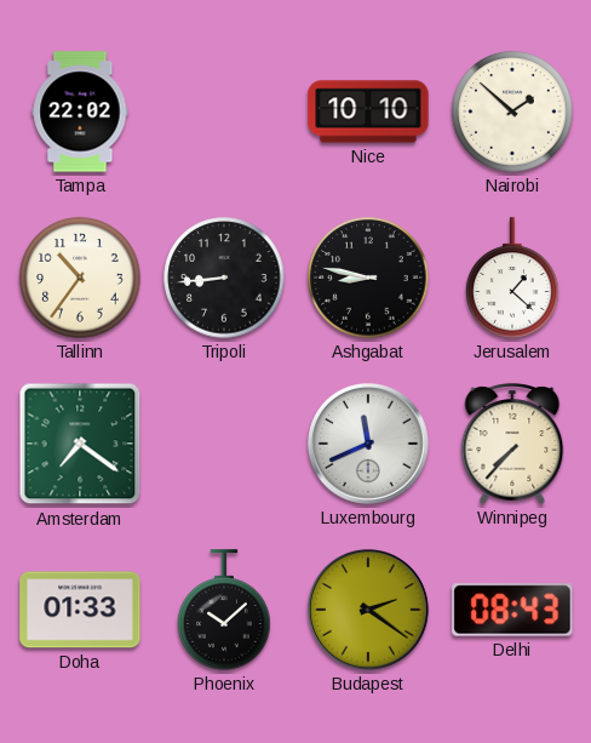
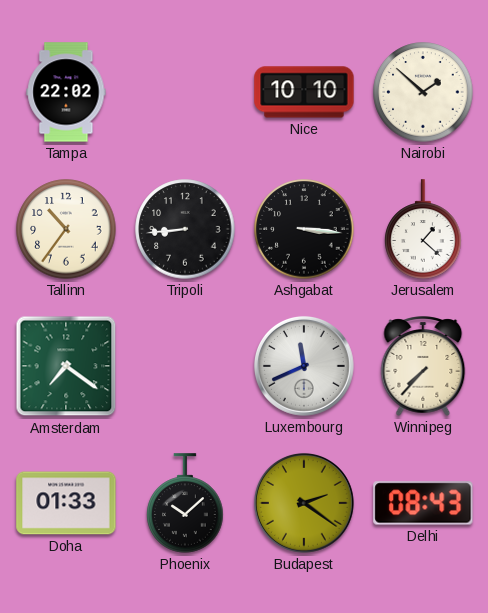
Ashgabat: 8:47 -> 3:16 (304, 229)
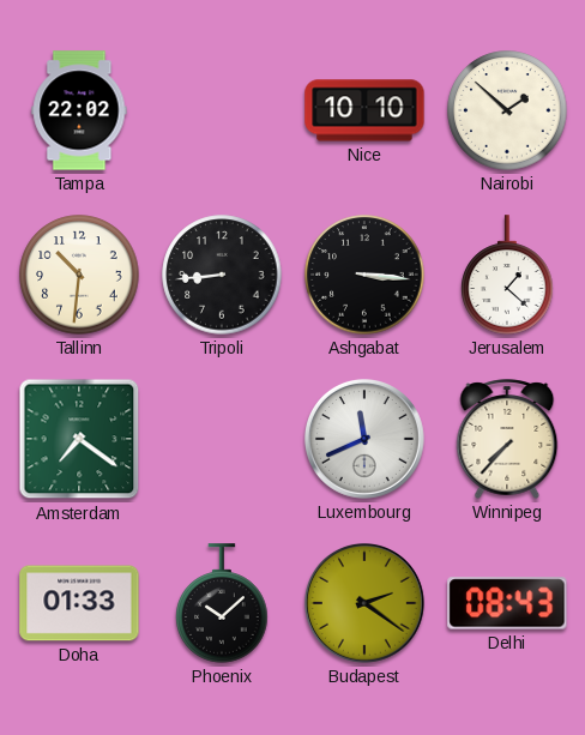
Tallinn: 10:36 -> 10:31 (79, 275)
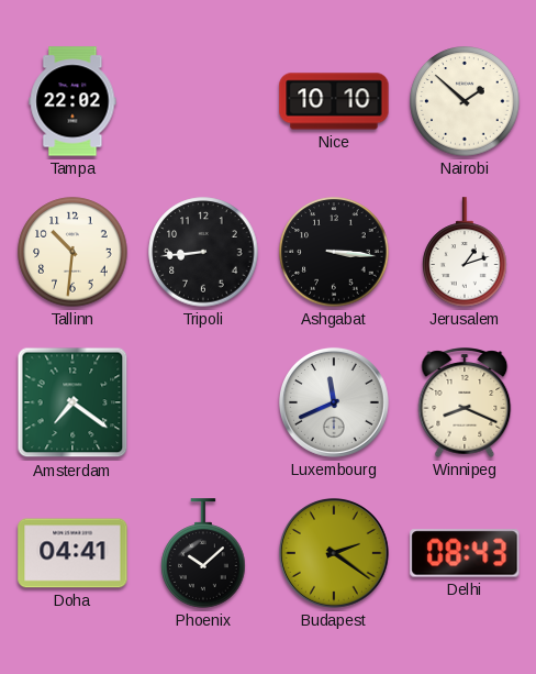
Jerusalem: 1:22 -> 1:12 (465, 252)
Winnipeg: 7:37 -> 8:19 (465, 402)
Doha: 01:33 -> 04:41 (72, 553)
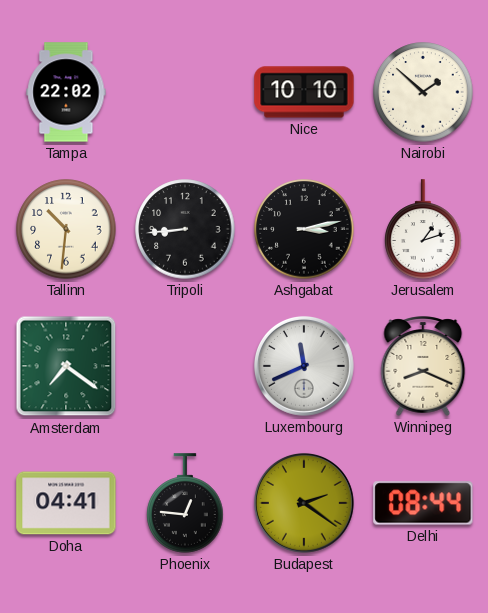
Ashgabat: 3:16 -> 3:13 (304, 229)
Phoenix: 10:08 -> 12:46 (185, 503)
Delhi: 08:43 -> 08:44 (423, 503)
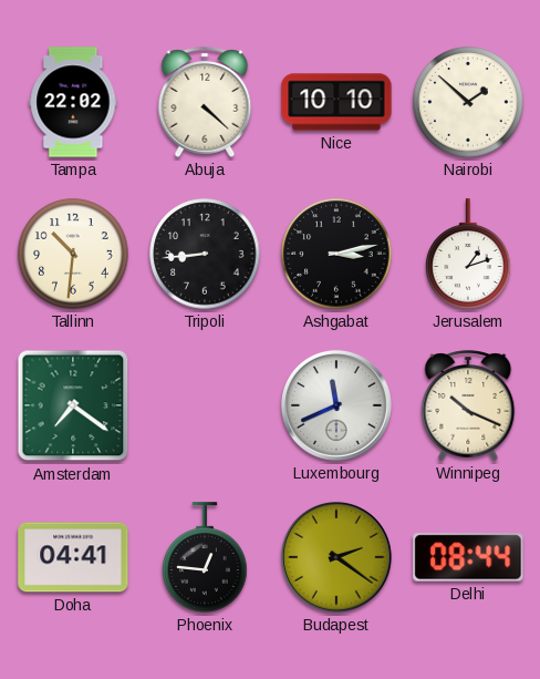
Abuja: none -> 4:22 (205, 102)
Winnipeg: 8:19 -> 10:19 (468, 405)
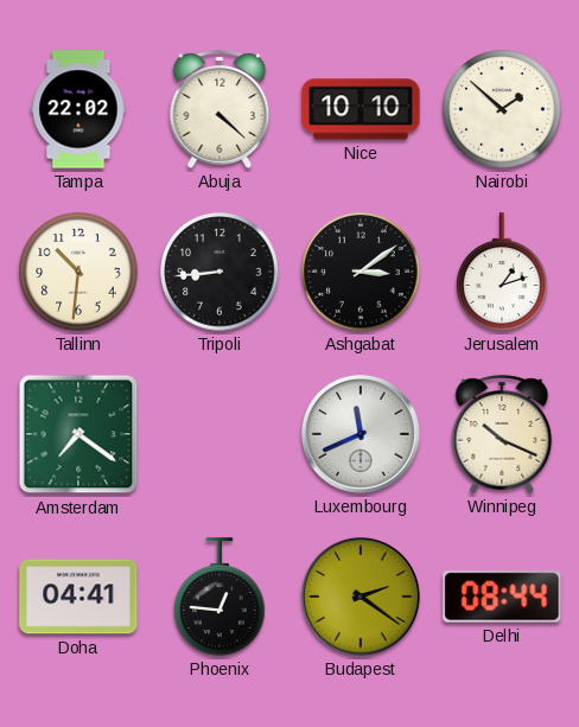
Ashgabat: 3:13 -> 3:09 (361, 272)
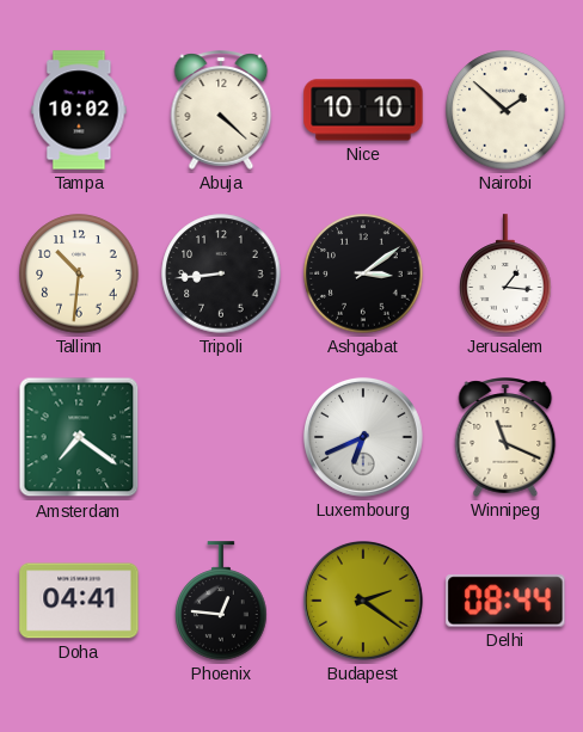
Tampa: 22:02 -> 10:02 (79, 110)
Jerusalem: 1:12 -> 1:16 (505, 273)
Luxembourg: 11:41 -> 6:41 (363, 437)
Winnipeg: 10:19 -> 11:19 (505, 437)
